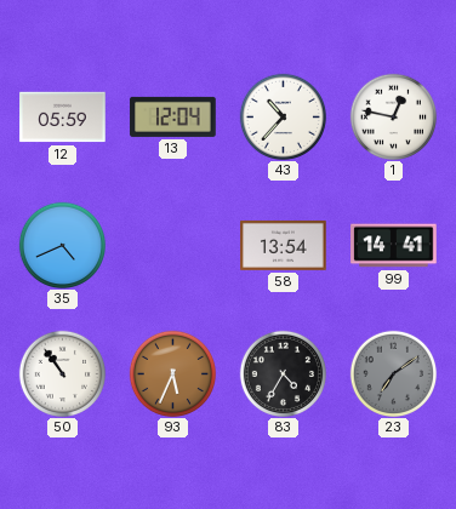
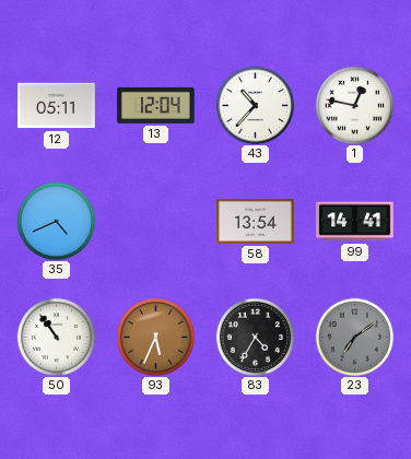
12: 05:59 -> 05:11 (57, 106)
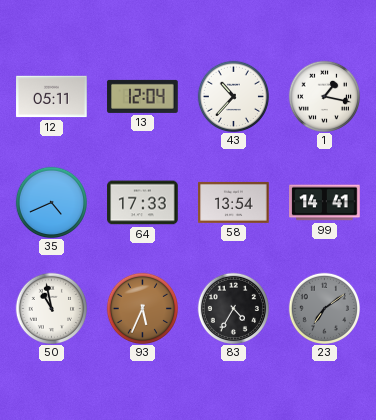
1: 12:47 -> 1:17 (324, 96)
64: none -> 17:33 (143, 203)
50: 10:54 -> 10:58 (51, 308)
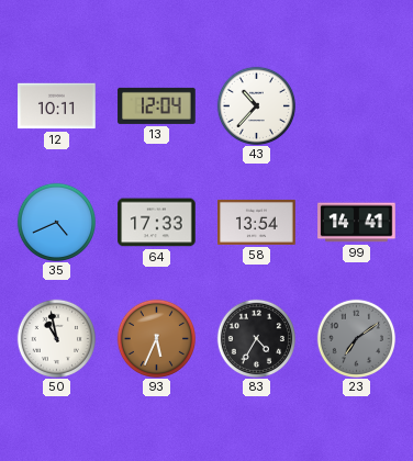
12: 05:11 -> 10:11 (57, 106)
1: 1:17 -> none (324, 96)
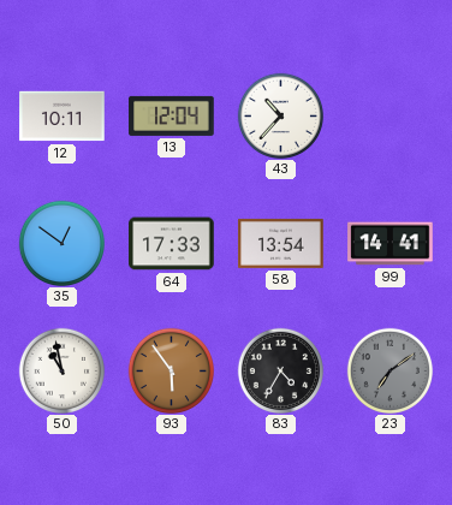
35: 4:41 -> 12:51 (61, 243)
93: 5:34 -> 5:54 (171, 370)
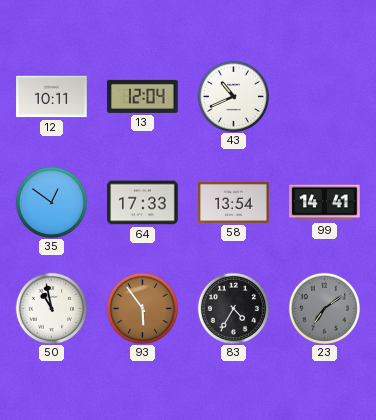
43: 10:37 -> 10:41 (233, 96)
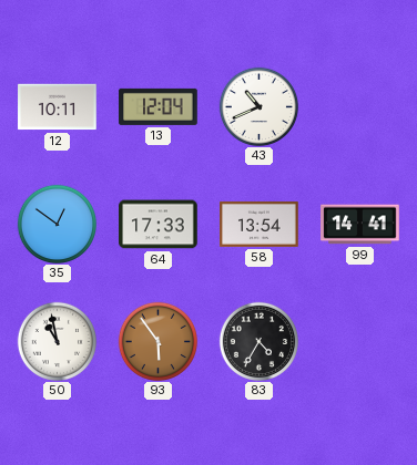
23: 7:09 -> none (324, 308)
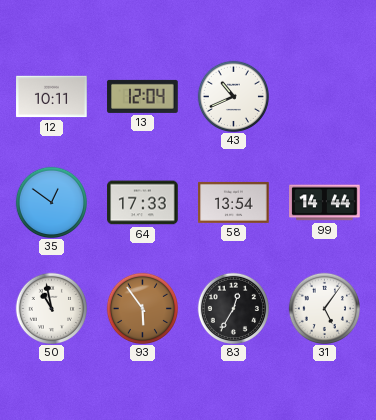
99: 14:41 -> 14:44 (325, 203)
83: 4:35 -> 12:35 (233, 308)
31: none -> 5:06 (324, 308)
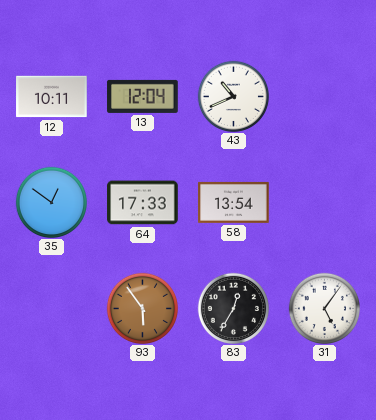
99: 14:44 -> none (325, 203)
50: 10:58 -> none (51, 308)
